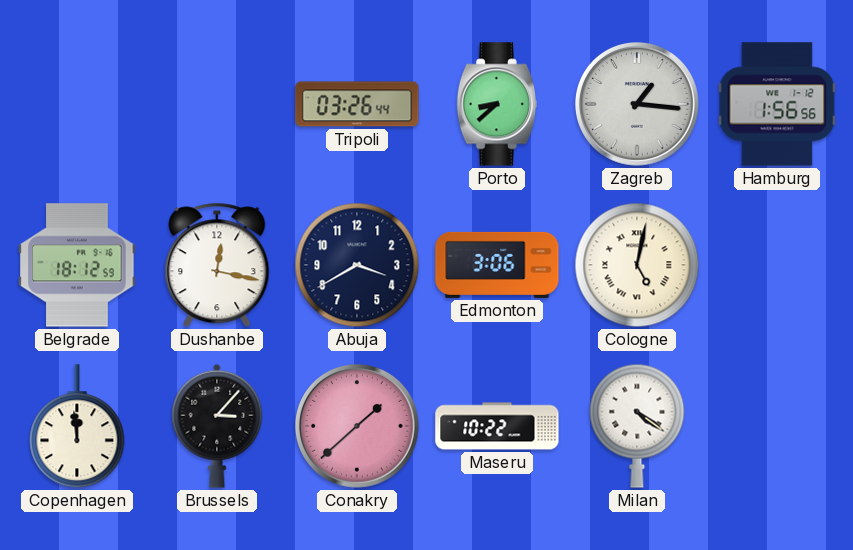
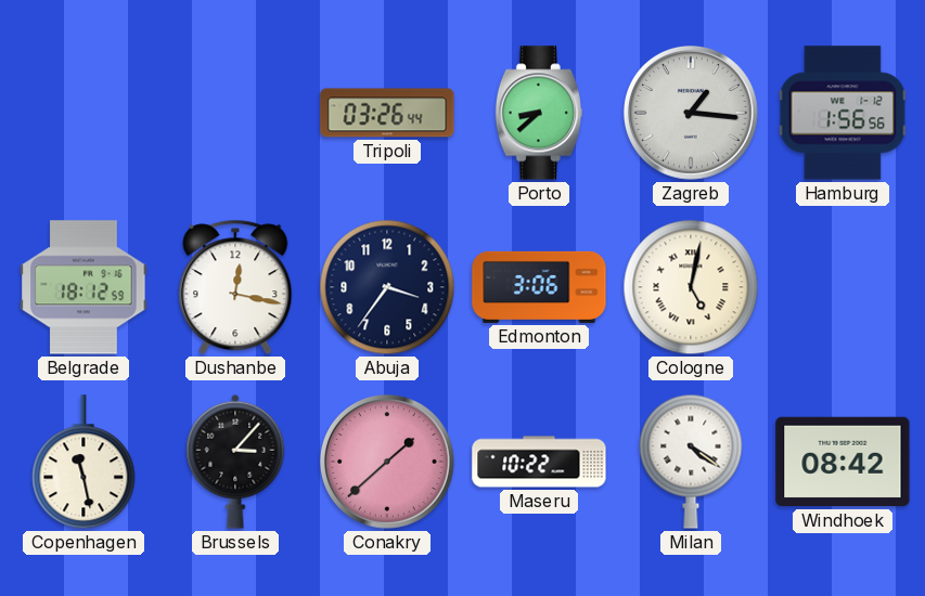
Abuja: 3:40 -> 3:36 (387, 287)
Copenhagen: 11:59 -> 11:28 (83, 463)
Windhoek: none -> 08:42 (843, 462)
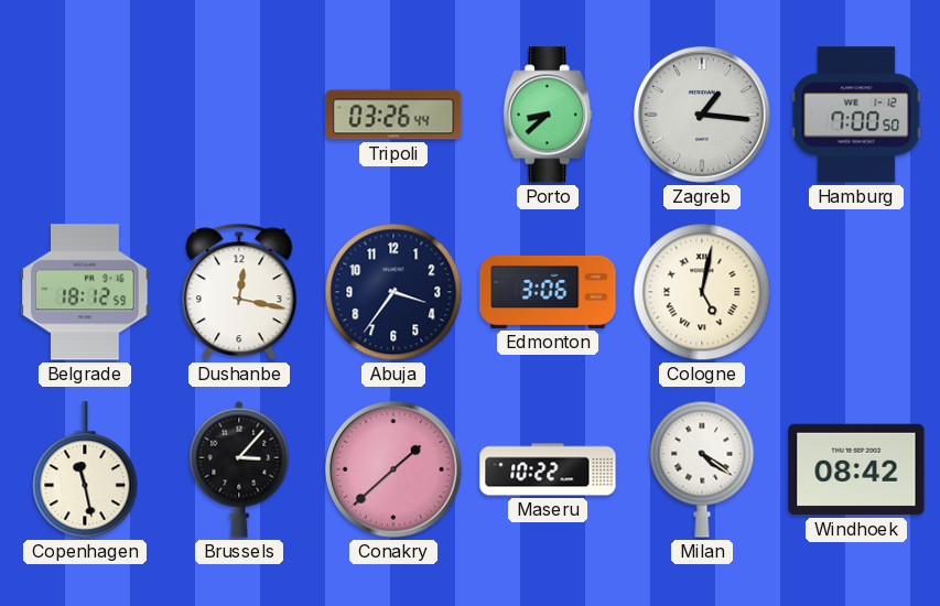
Hamburg: 1:56 -> 7:00 (856, 115)
